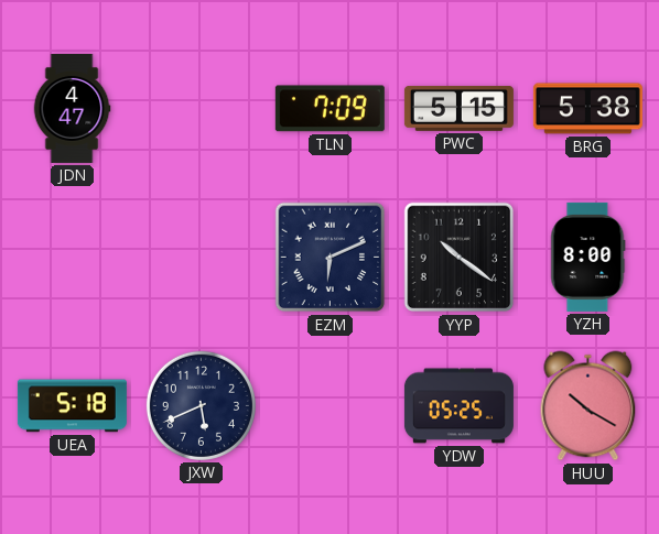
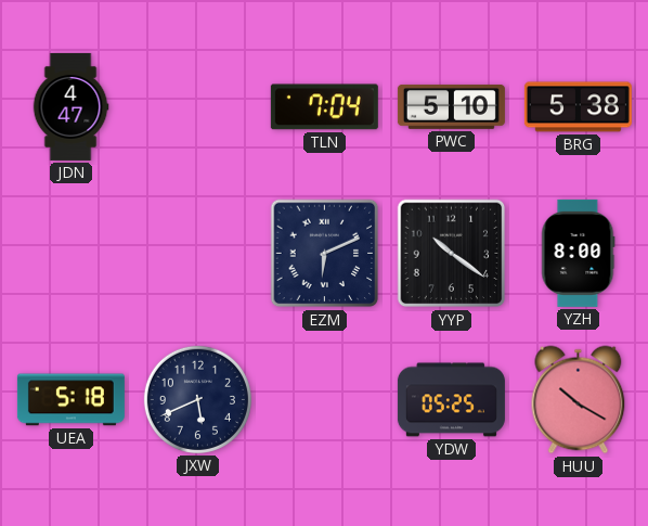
TLN: 7:09 -> 7:04 (324, 107)
PWC: 5:15 -> 5:10 (451, 106)
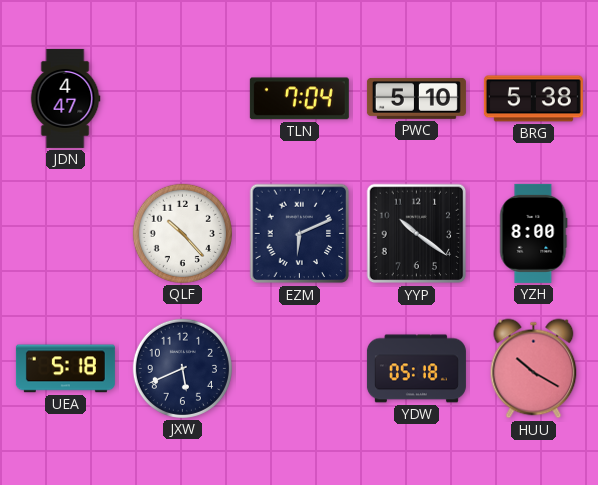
QLF: none -> 10:23 (182, 233)
YDW: 05:25 -> 05:18 (416, 369)
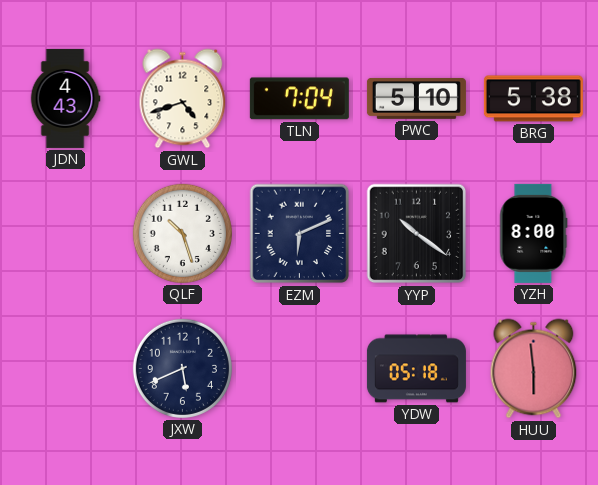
JDN: 4:47 -> 4:43 (65, 98)
GWL: none -> 4:42 (183, 99)
QLF: 10:23 -> 10:27 (182, 233)
UEA: 5:18 -> none (65, 369)
HUU: 10:20 -> 5:59 (534, 369)
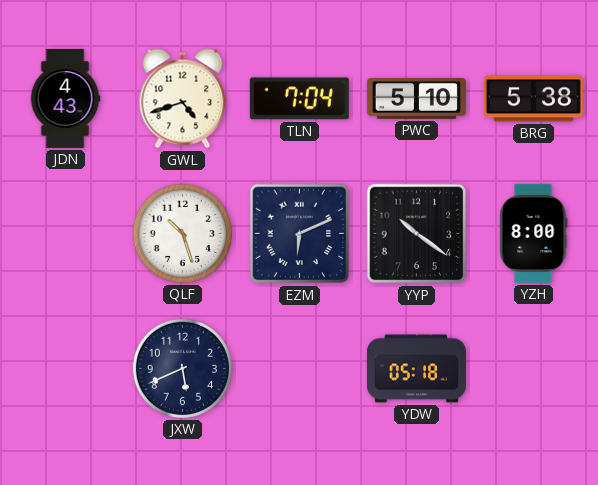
HUU: 5:59 -> none (534, 369)
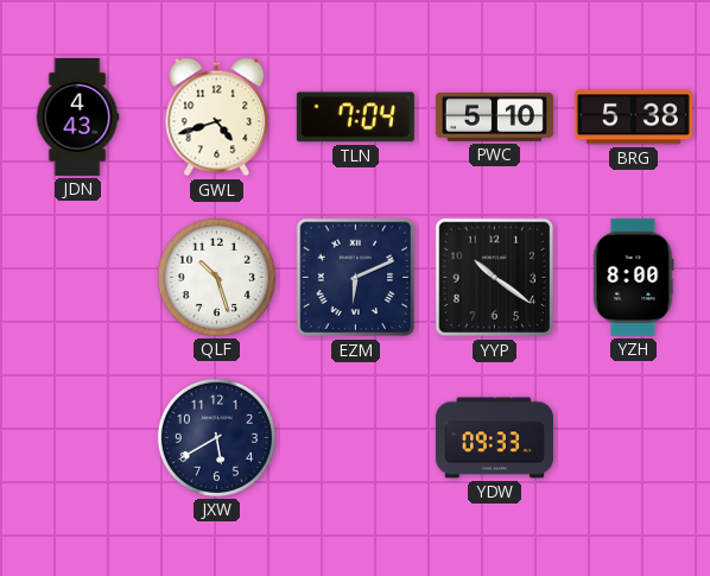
JXW: 5:41 -> 5:40 (216, 437)
YDW: 05:18 -> 09:33 (494, 438)
